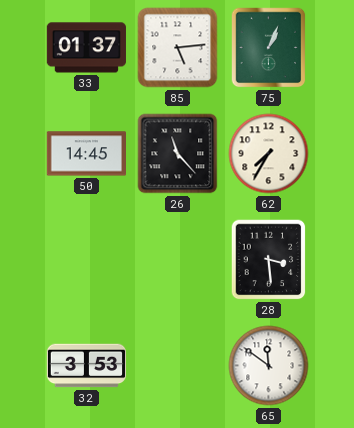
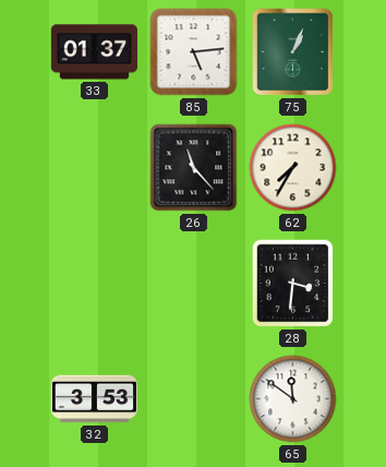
50: 14:45 -> none (86, 154)
28: 3:29 -> 3:31 (293, 284)
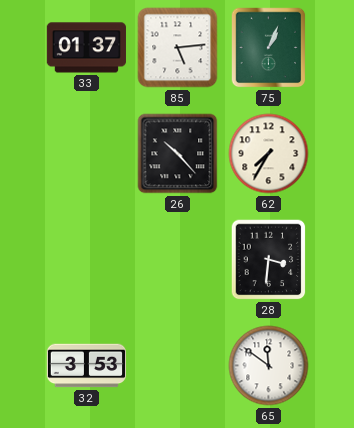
26: 11:23 -> 10:23 (178, 154)
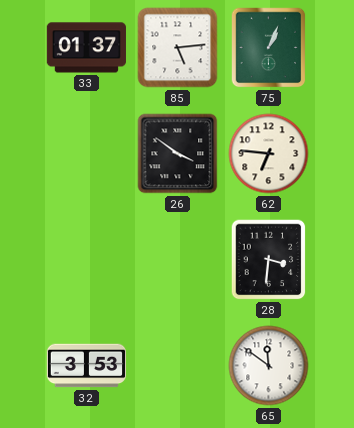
26: 10:23 -> 3:51 (178, 154)
62: 7:35 -> 6:46 (269, 154)
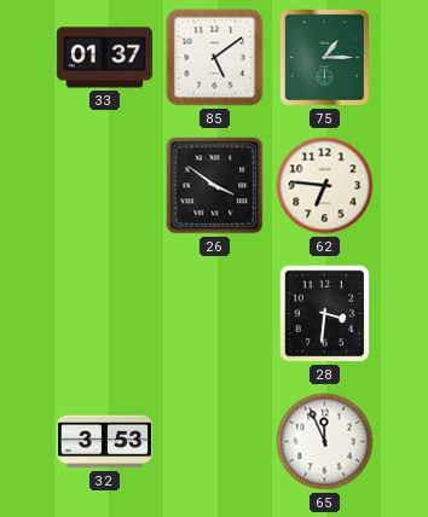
85: 5:14 -> 5:09 (215, 58)
75: 1:04 -> 1:15 (325, 58)
65: 11:51 -> 11:56 (325, 442)
